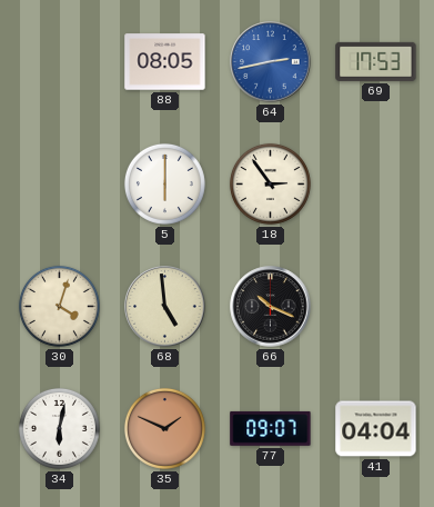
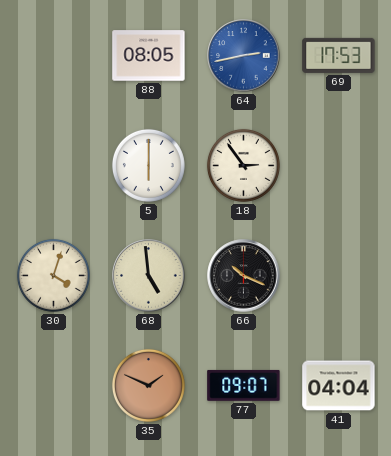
34: 6:02 -> none (59, 428)
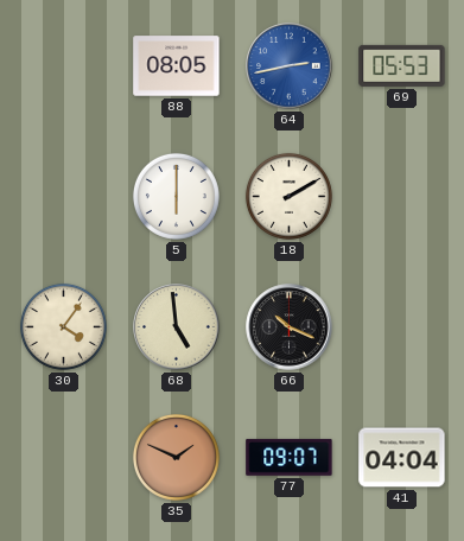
69: 17:53 -> 05:53 (402, 65)
18: 2:54 -> 2:10 (288, 196)
30: 4:03 -> 4:06 (63, 326)
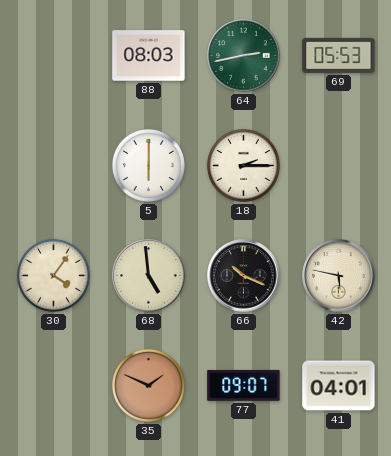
88: 08:05 -> 08:03 (149, 56)
64 dial: blue -> green (244, 56)
18: 2:10 -> 2:15 (243, 165)
42: none -> 5:47 (339, 276)
41: 04:04 -> 04:01 (339, 386)
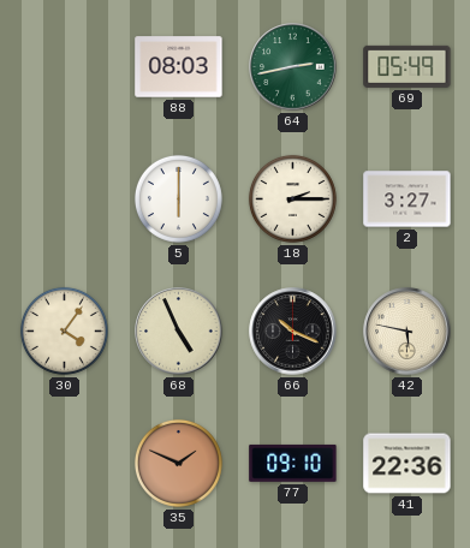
69: 05:53 -> 05:49 (407, 66)
2: none -> 3:27 (407, 199)
68: 4:59 -> 4:56 (179, 332)
77: 09:07 -> 09:10 (293, 463)
41: 04:01 -> 22:36 (407, 464)
